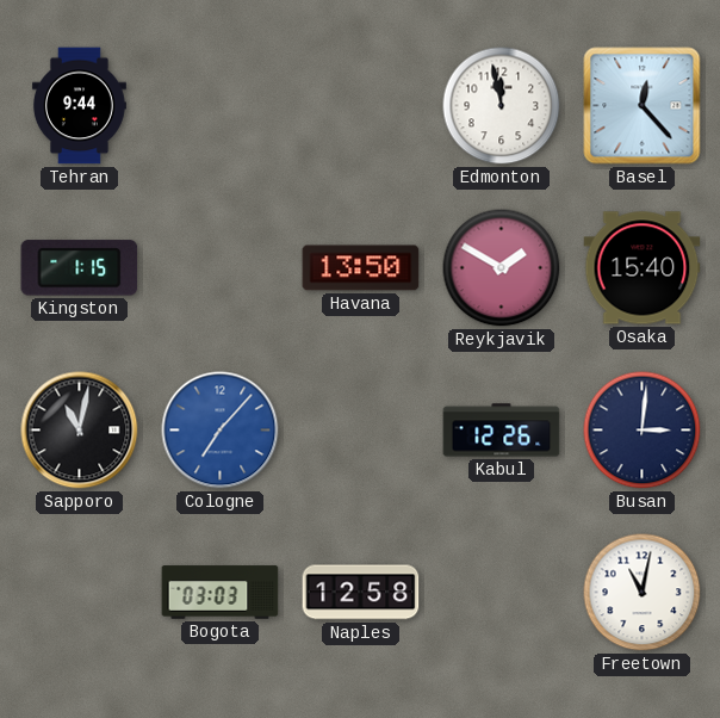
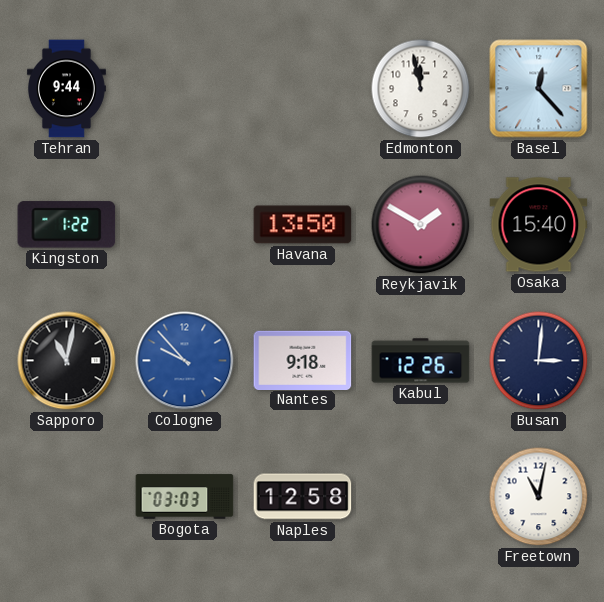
Kingston: 1:15 -> 1:22 (67, 225)
Cologne: 7:07 -> 9:53 (185, 361)
Nantes: none -> 9:18 (303, 360)
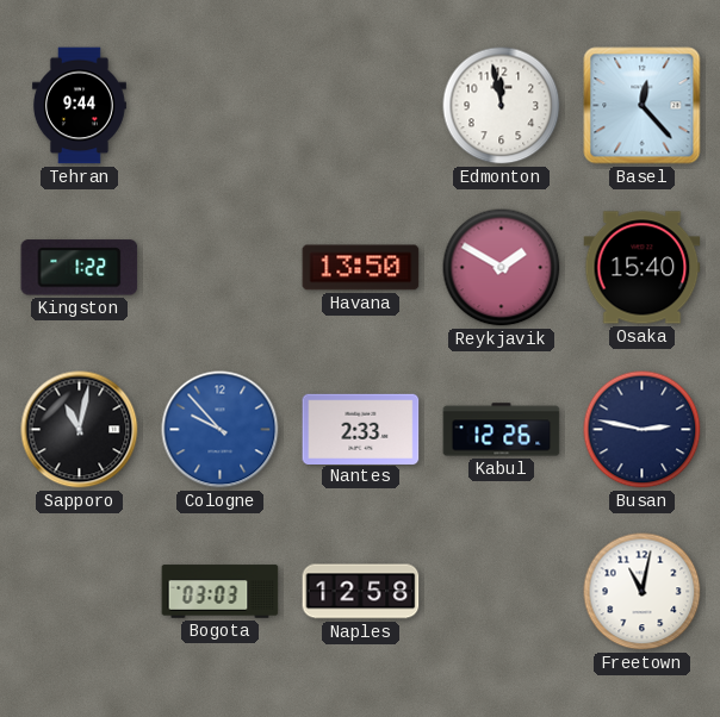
Nantes: 9:18 -> 2:33 (361, 429)
Busan: 3:01 -> 2:47 (643, 430)
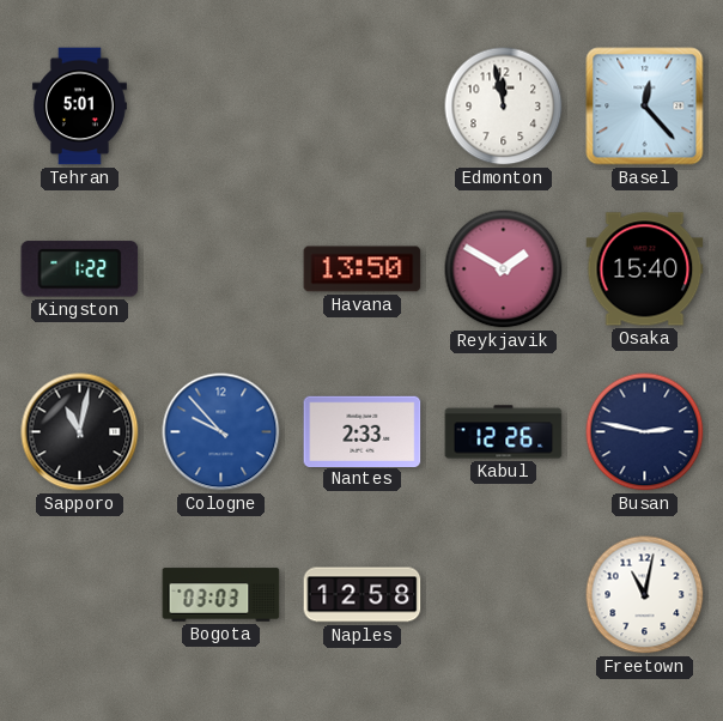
Tehran: 9:44 -> 5:01 (79, 107)
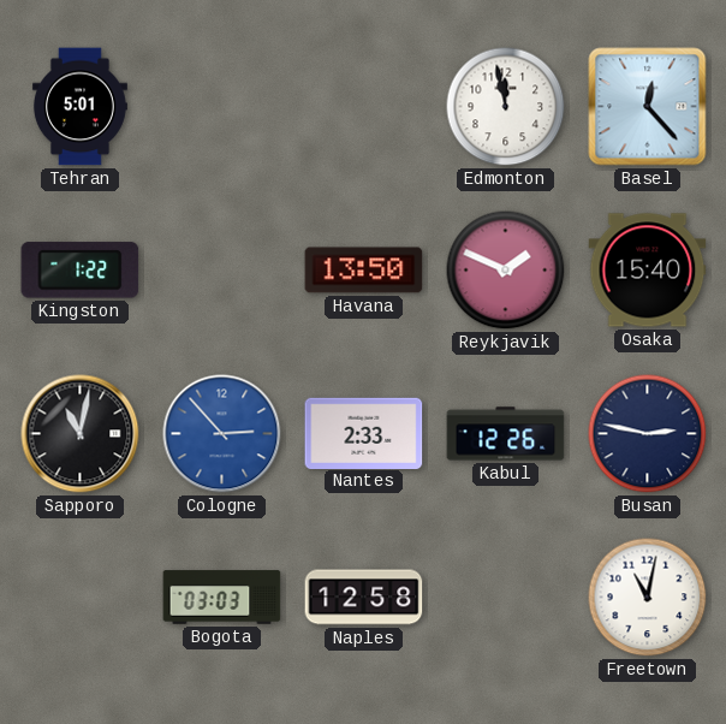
Reykjavik: 1:50 -> 1:49 (506, 271)
Cologne: 9:53 -> 2:53 (222, 434)
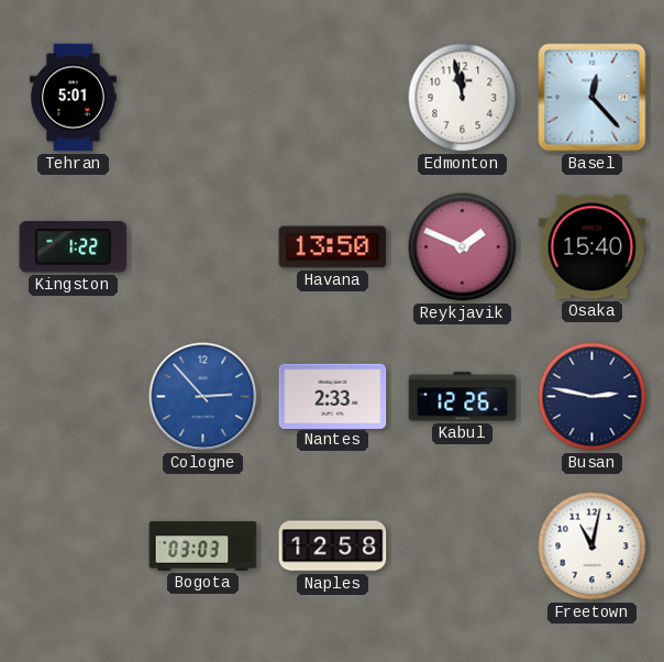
Sapporo: 11:02 -> none (81, 434)
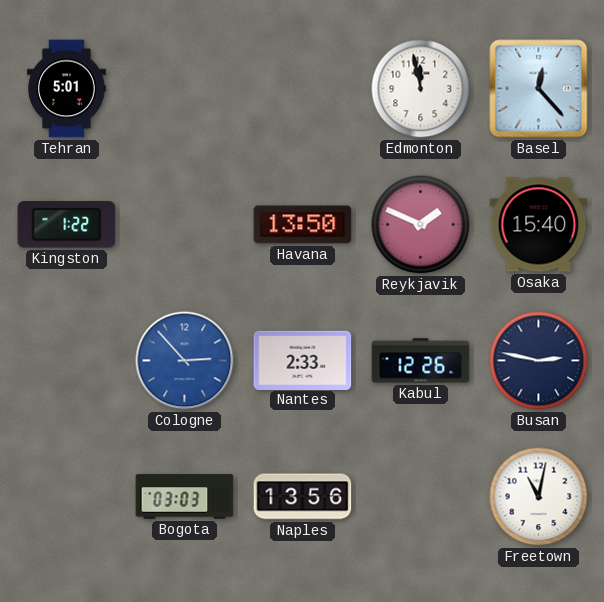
Naples: 12:58 -> 13:56 (303, 497)
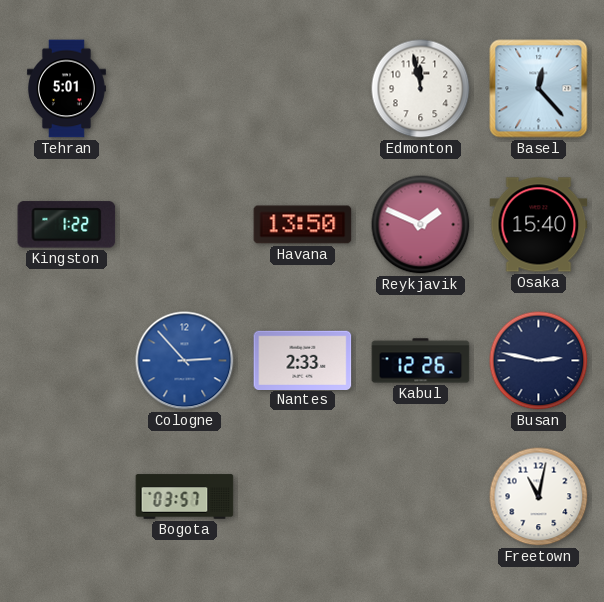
Bogota: 03:03 -> 03:57 (185, 497)
Naples: 13:56 -> none (303, 497)
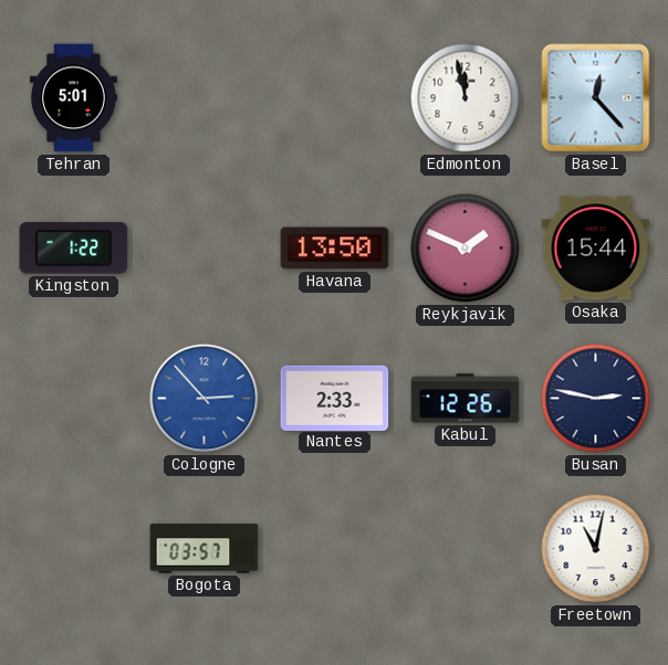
Osaka: 15:40 -> 15:44 (596, 249)
